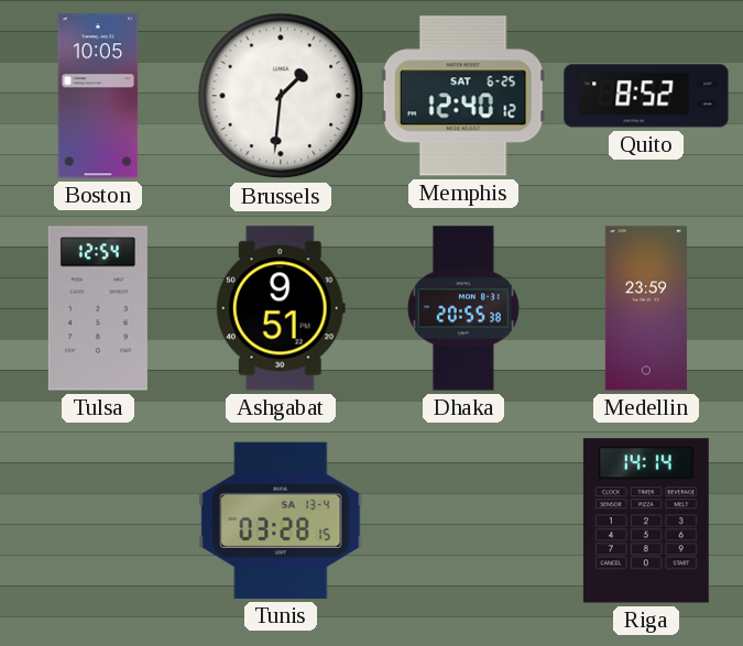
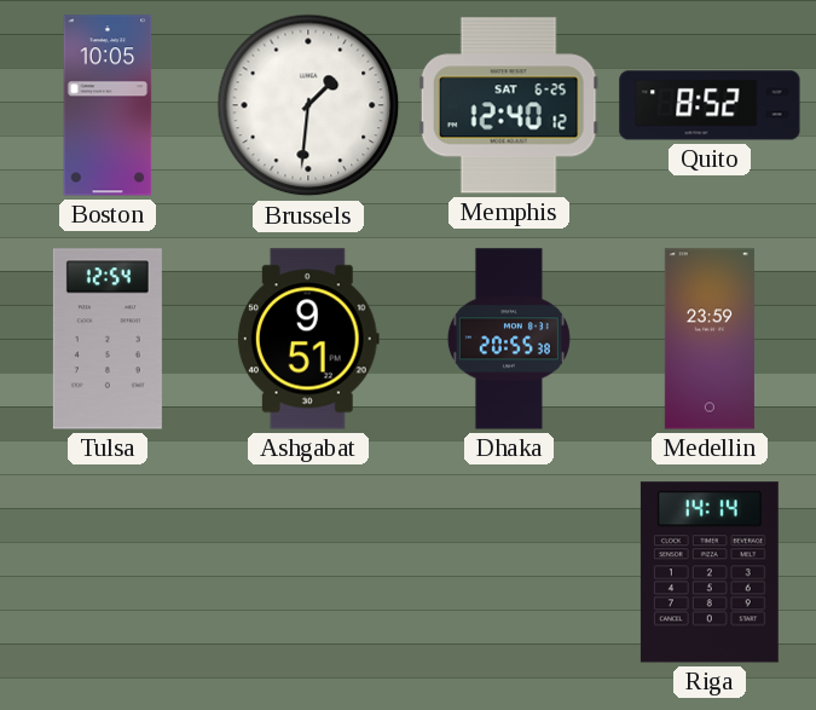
Tunis: 03:28 -> none (281, 521)
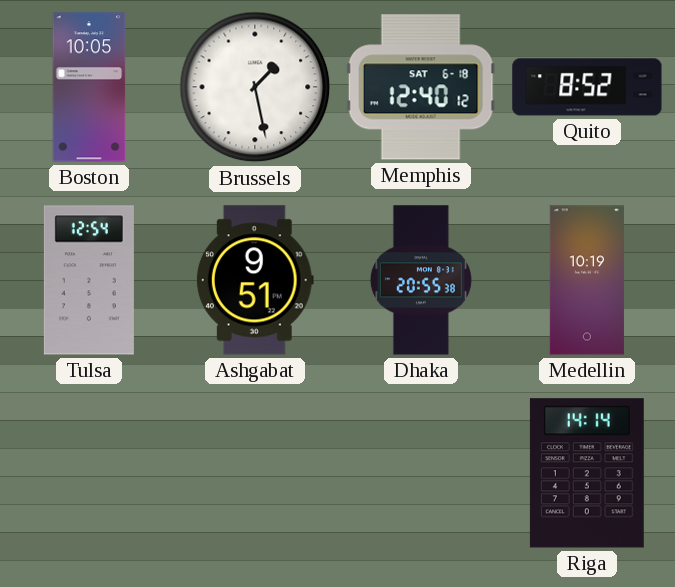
Brussels: 1:31 -> 1:28 (255, 87)
Memphis date: SAT 6-25 -> SAT 6-18 (421, 87)
Medellin: 23:59 -> 10:19 (587, 280)
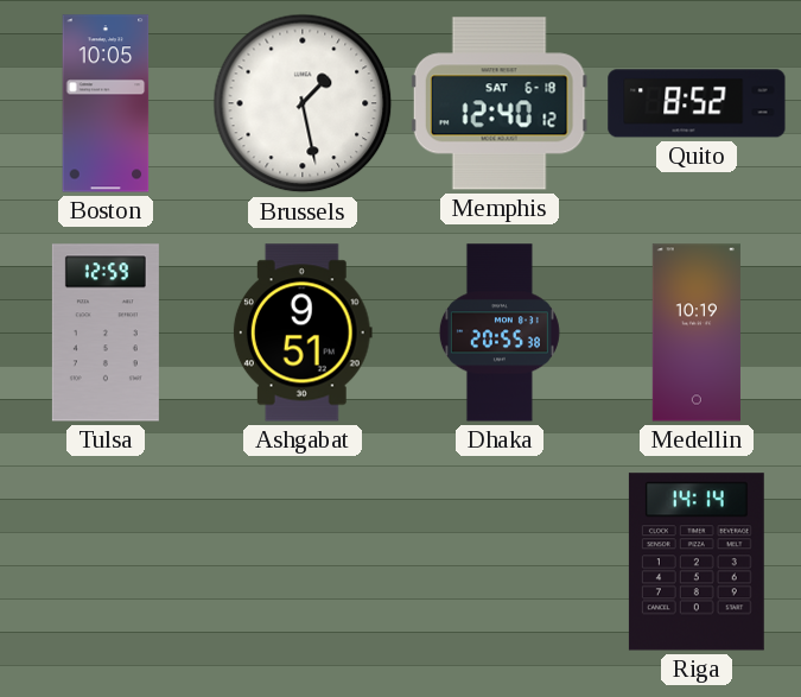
Tulsa: 12:54 -> 12:59 (106, 332)
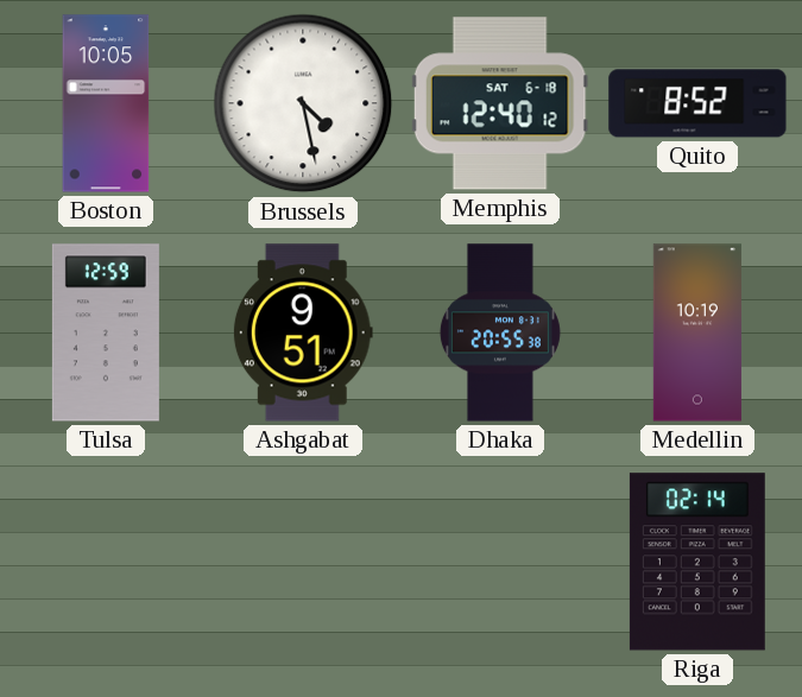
Brussels: 1:28 -> 4:28 (303, 103)
Riga: 14:14 -> 02:14 (697, 562)
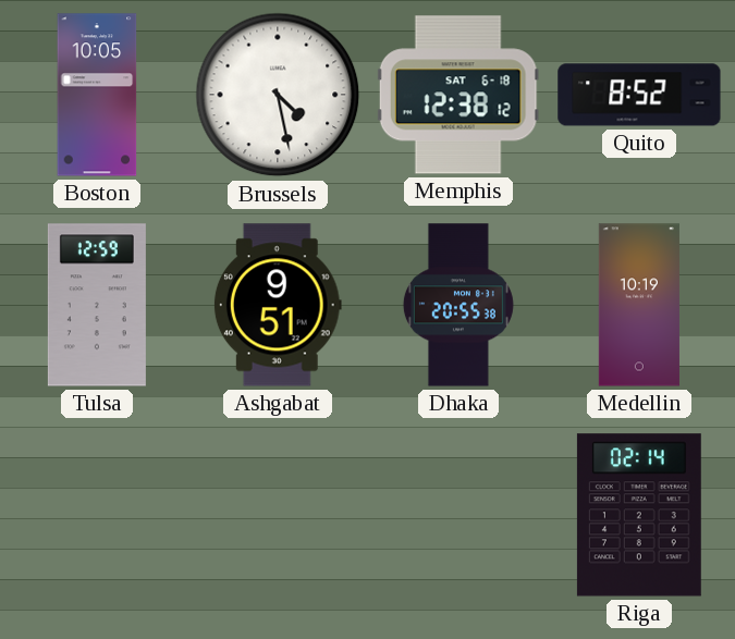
Memphis: 12:40 -> 12:38 (458, 95)
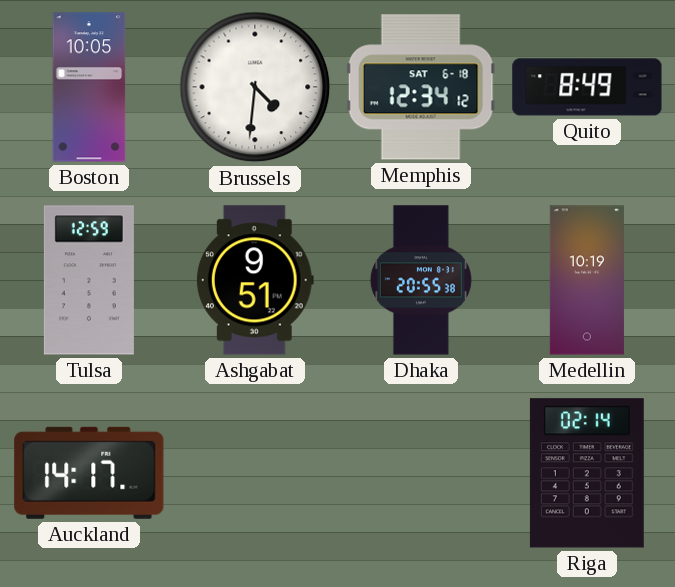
Brussels: 4:28 -> 4:31 (255, 87)
Memphis: 12:38 -> 12:34 (421, 87)
Quito: 8:52 -> 8:49 (587, 87)
Auckland: none -> 14:17 (89, 473)
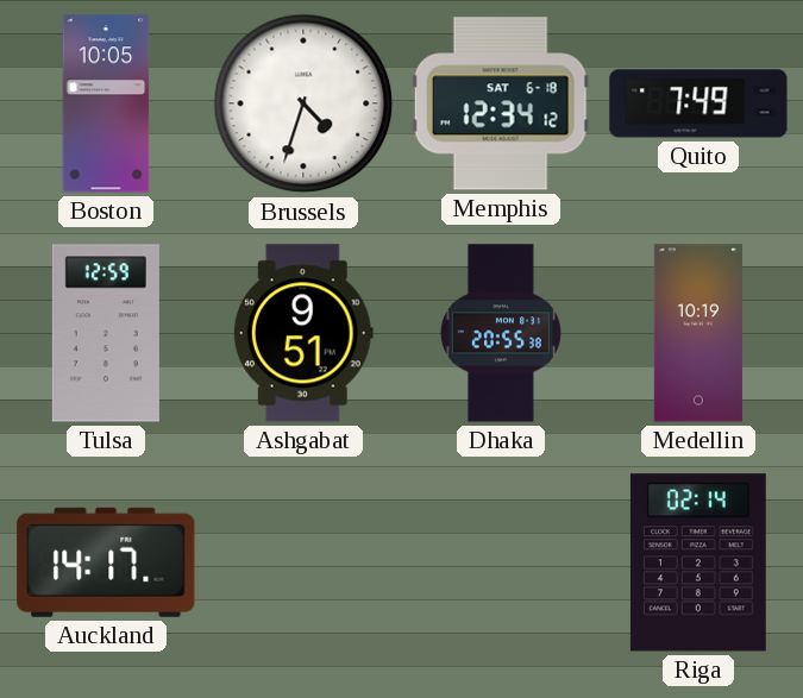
Brussels: 4:31 -> 4:33 (303, 103)
Quito: 8:49 -> 7:49 (698, 103)
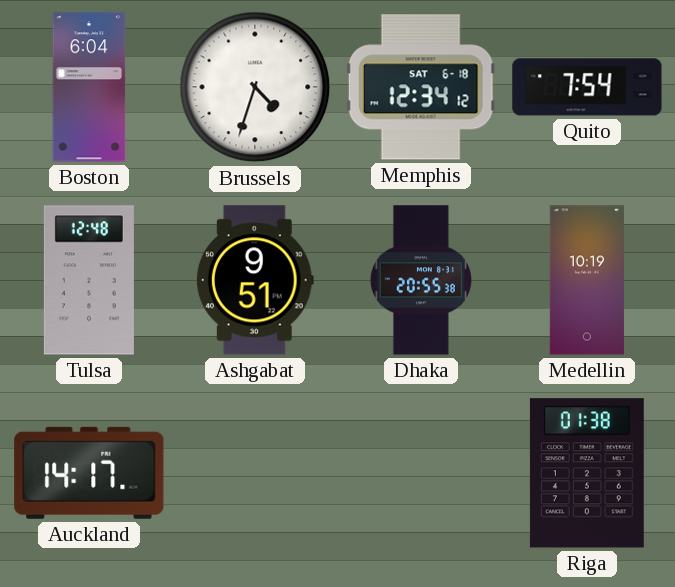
Boston: 10:05 -> 6:04 (89, 87)
Quito: 7:49 -> 7:54 (587, 87)
Tulsa: 12:59 -> 12:48 (89, 280)
Riga: 02:14 -> 01:38 (587, 473)
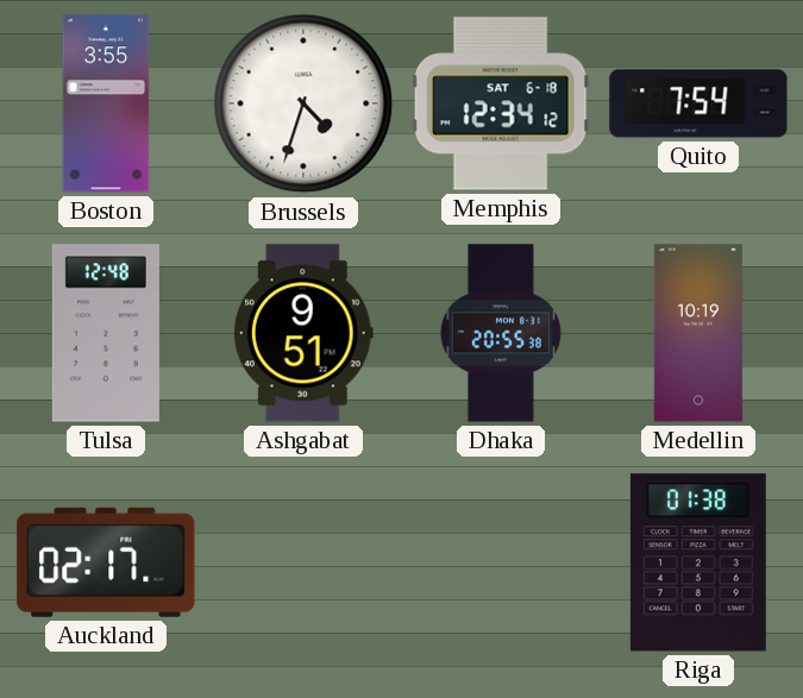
Boston: 6:04 -> 3:55 (106, 103)
Auckland: 14:17 -> 02:17 (106, 562)
